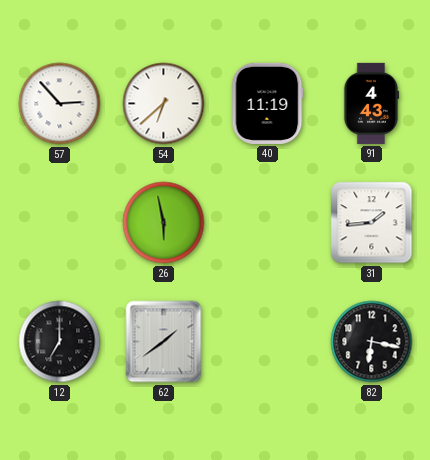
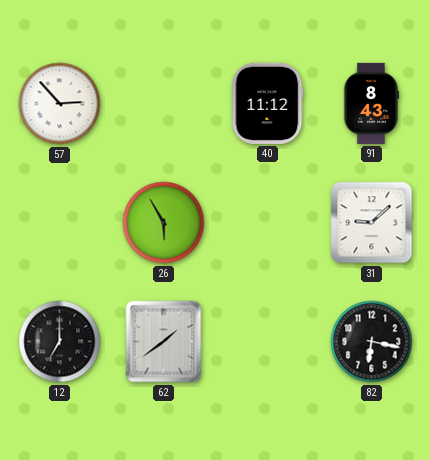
54: 6:38 -> none (164, 104)
40: 11:19 -> 11:12 (267, 103)
91: 4:43 -> 8:43 (371, 103)
26: 5:58 -> 5:55 (164, 223)
31: 1:44 -> 9:08 (372, 223)
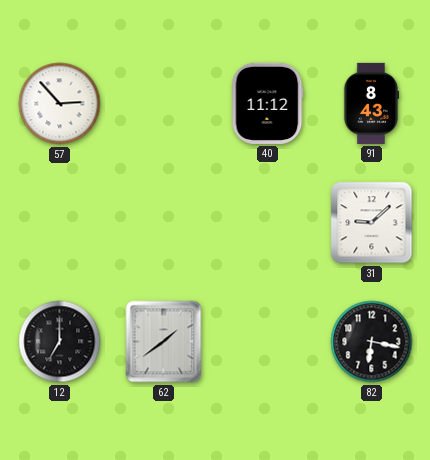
26: 5:55 -> none (164, 223)
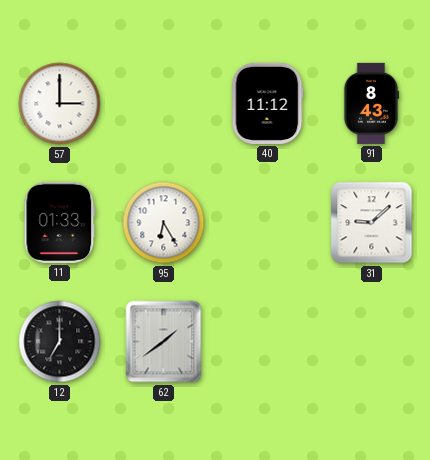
57: 2:53 -> 3:00 (60, 104)
11: none -> 01:33 (60, 222)
95: none -> 6:25 (164, 223)
82: 6:17 -> none (372, 342)
